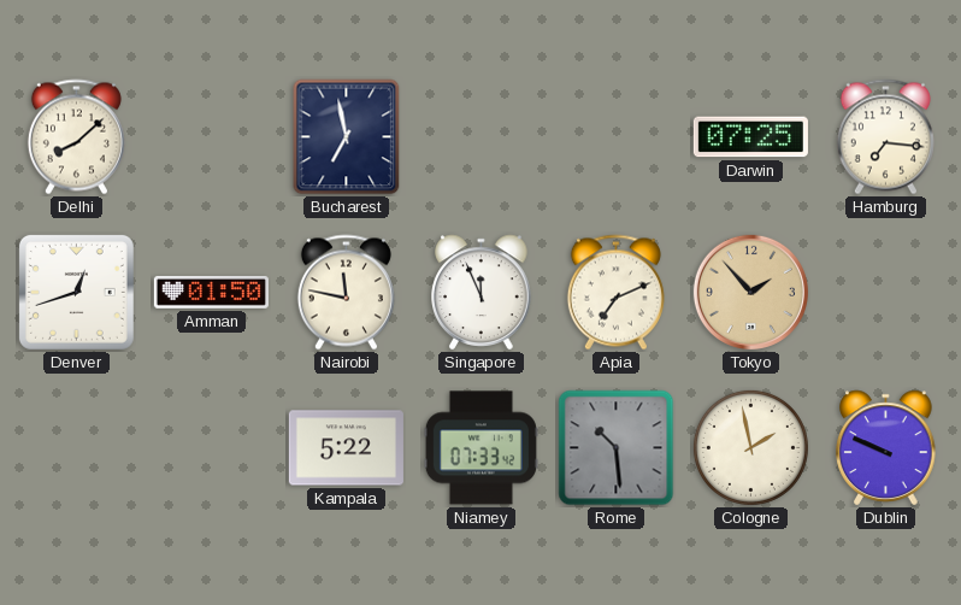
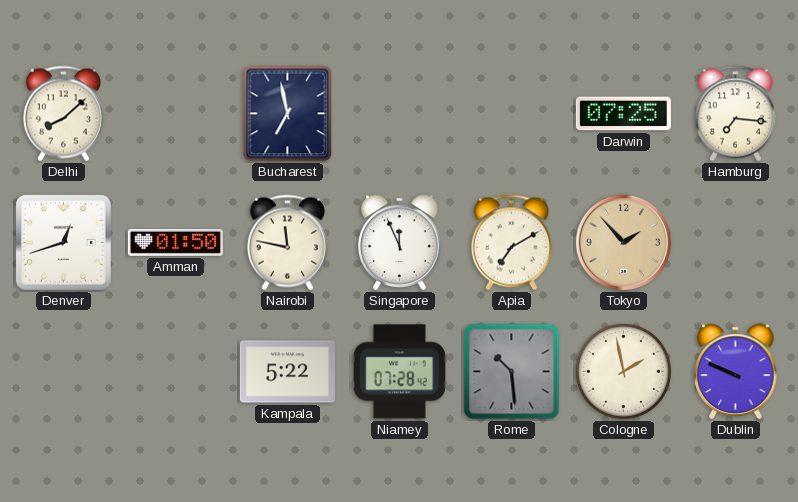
Apia: 7:11 -> 7:10 (511, 243)
Niamey: 07:33 -> 07:28 (399, 372)
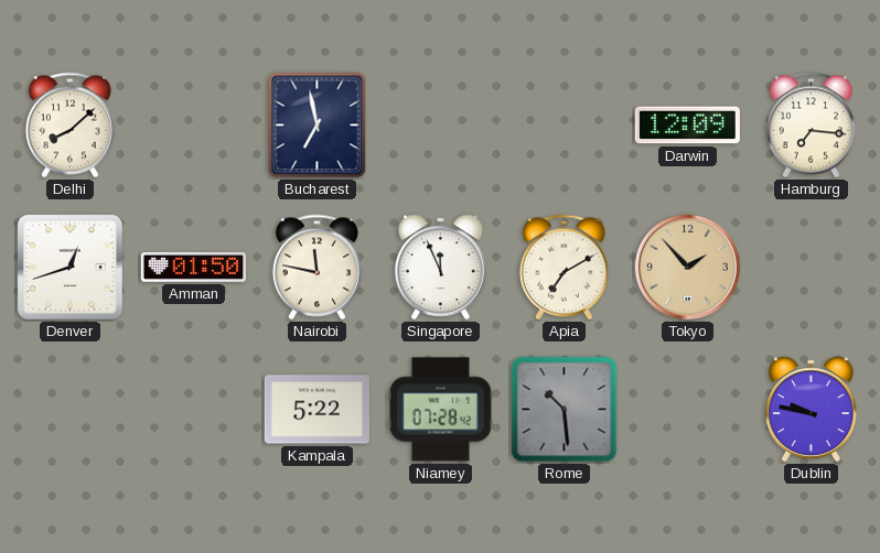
Darwin: 07:25 -> 12:09 (687, 126)
Cologne: 1:58 -> none (623, 371)
Dublin: 9:49 -> 9:47 (812, 410)
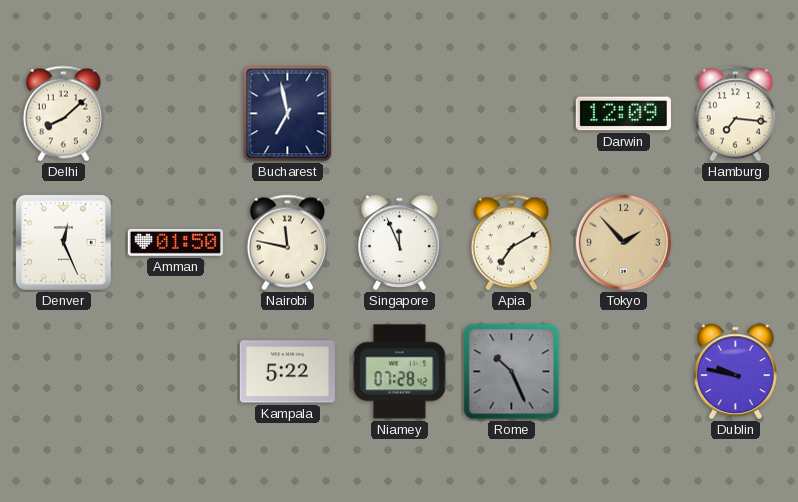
Denver: 12:42 -> 12:26 (63, 242)
Rome: 10:29 -> 10:26 (512, 372)
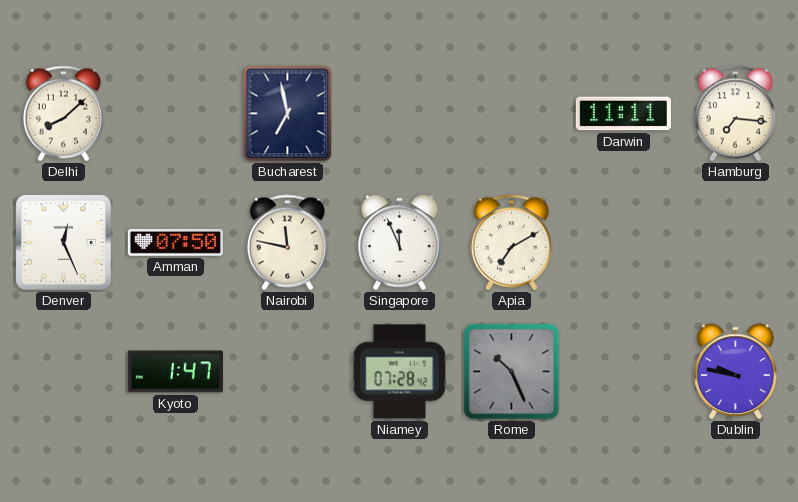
Darwin: 12:09 -> 11:11 (623, 114)
Amman: 01:50 -> 07:50 (175, 242)
Tokyo: 1:53 -> none (623, 242)
Kyoto: none -> 1:47 (175, 372)
Kampala: 5:22 -> none (287, 372)
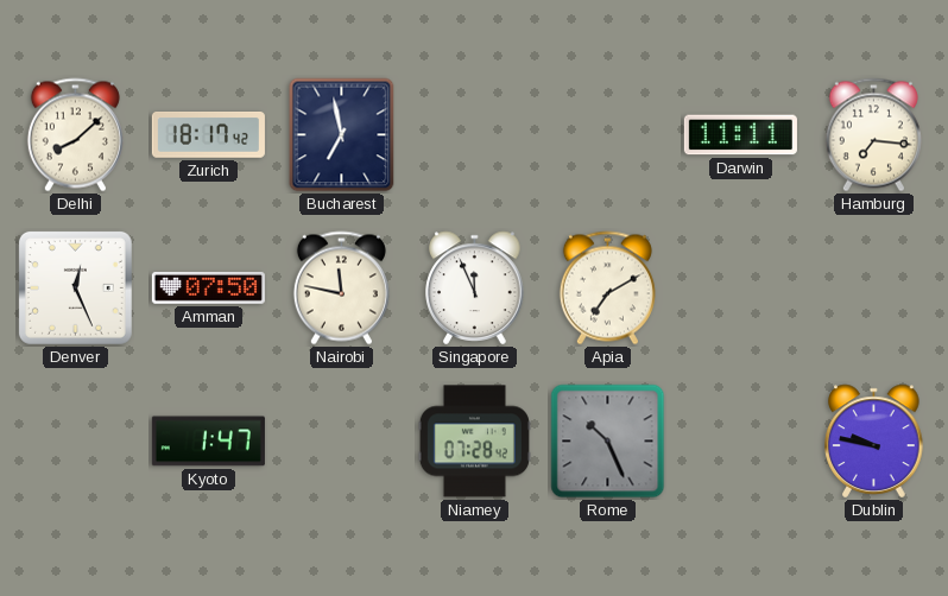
Zurich: none -> 18:17 (208, 135)
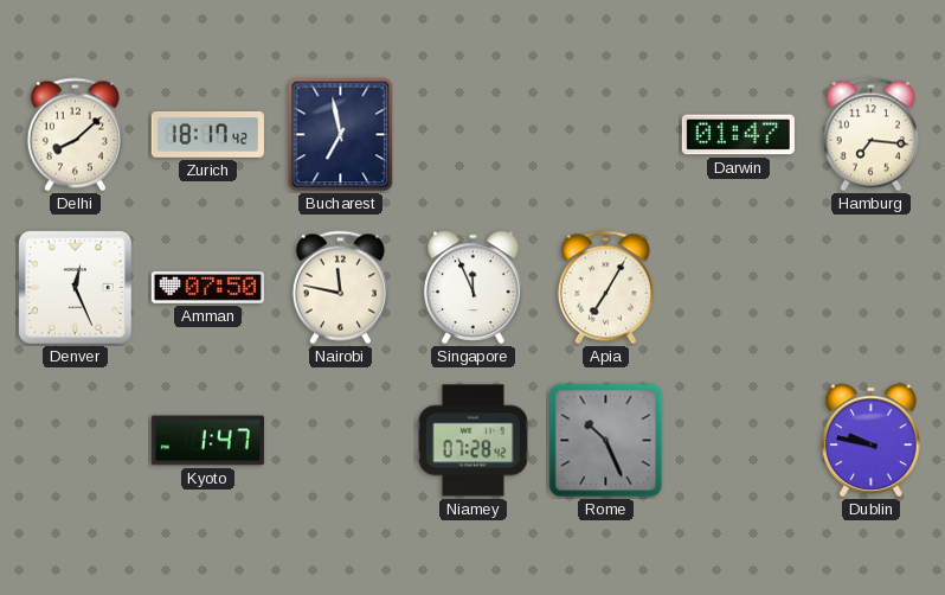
Darwin: 11:11 -> 01:47 (738, 135)
Apia: 7:10 -> 7:05 (605, 288)
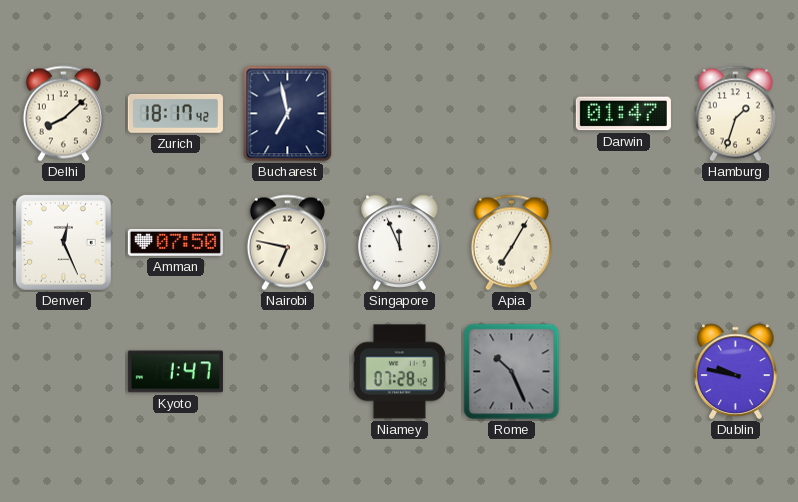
Hamburg: 7:16 -> 1:33 (735, 114)
Nairobi: 11:47 -> 6:47 (287, 243)
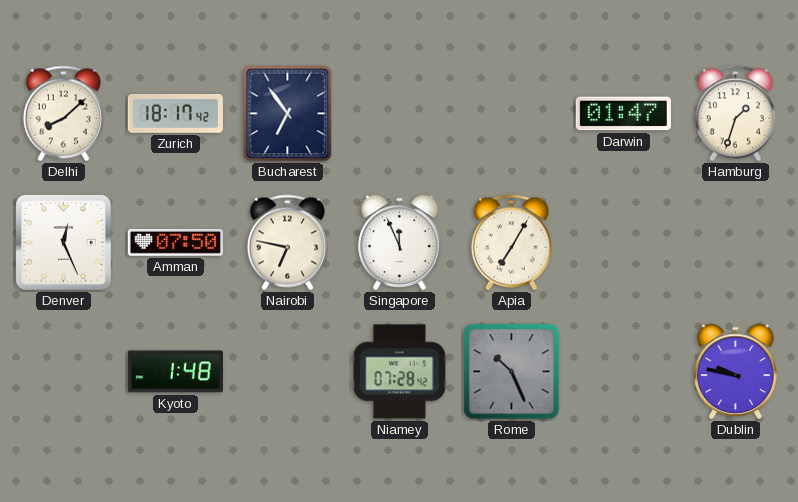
Bucharest: 6:58 -> 6:54 (288, 114)
Kyoto: 1:47 -> 1:48 (175, 372)
